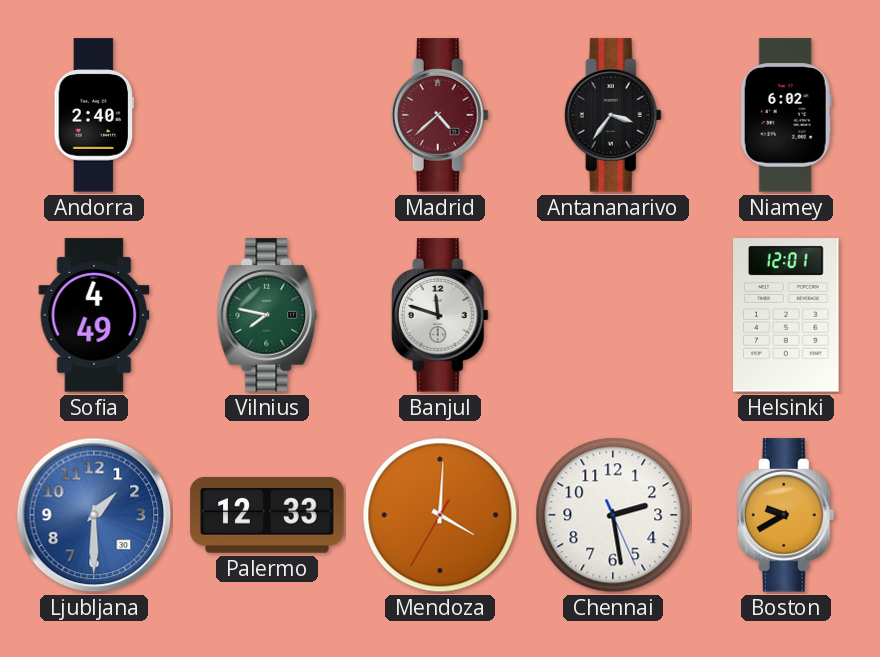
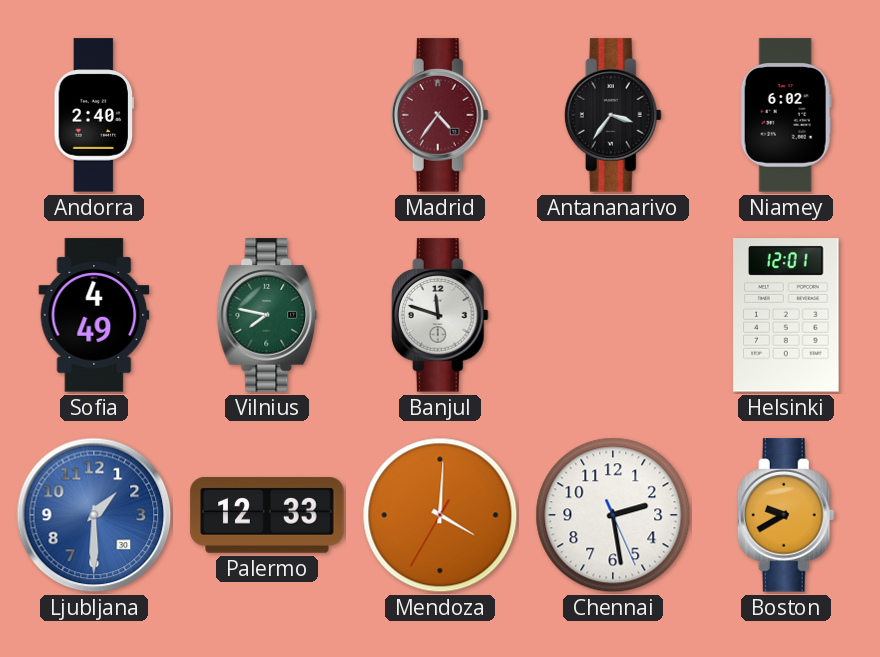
Madrid: 4:38 -> 4:36 (440, 115)
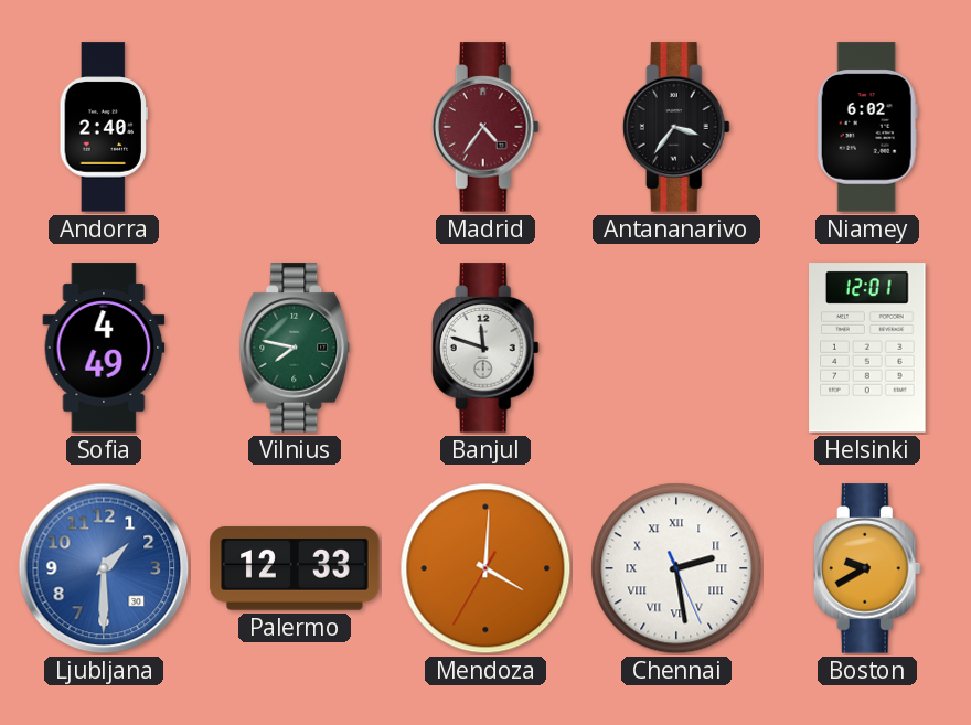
Chennai numerals: Arabic -> Roman (676, 568)
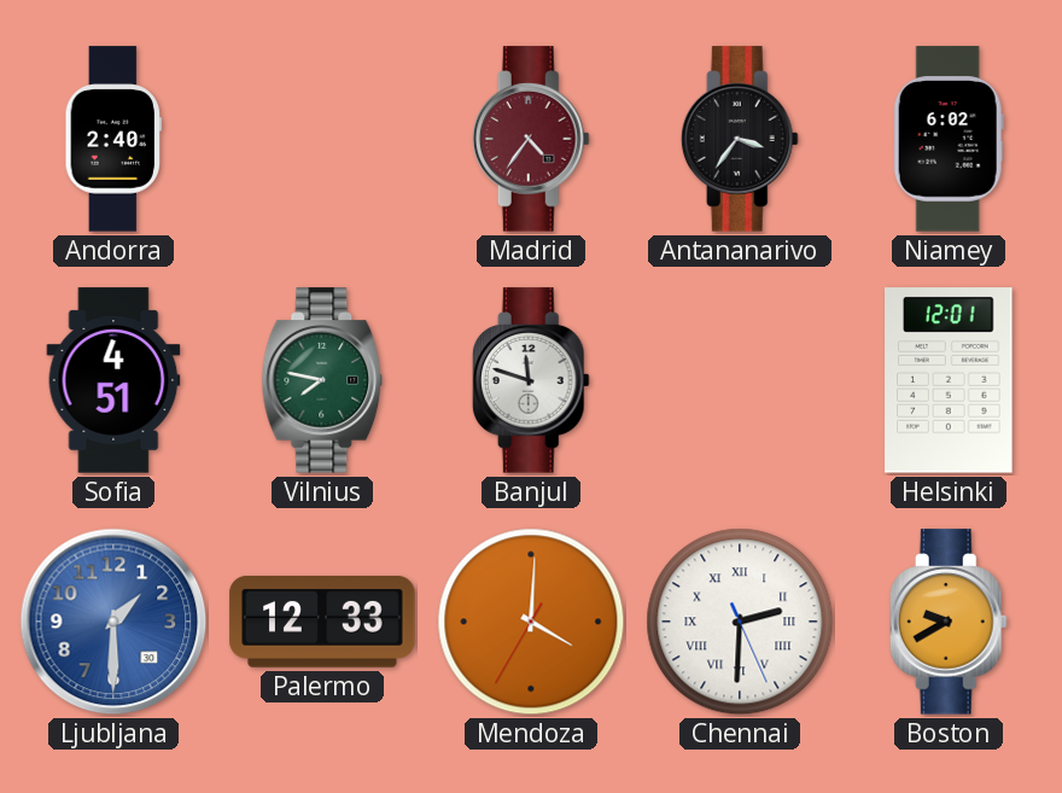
Sofia: 4:49 -> 4:51 (113, 380)
Chennai: 2:28 -> 2:30 (740, 622)
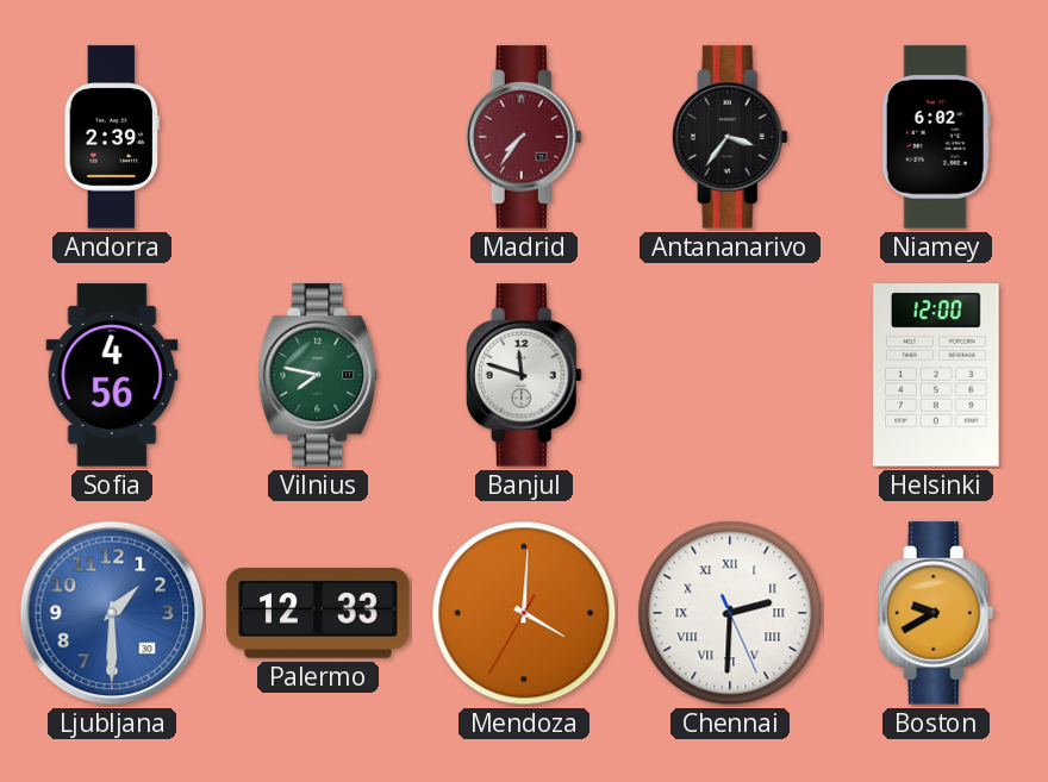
Andorra: 2:40 -> 2:39 (111, 137)
Madrid: 4:36 -> 7:36 (524, 137)
Sofia: 4:51 -> 4:56 (112, 375)
Helsinki: 12:01 -> 12:00 (936, 375)
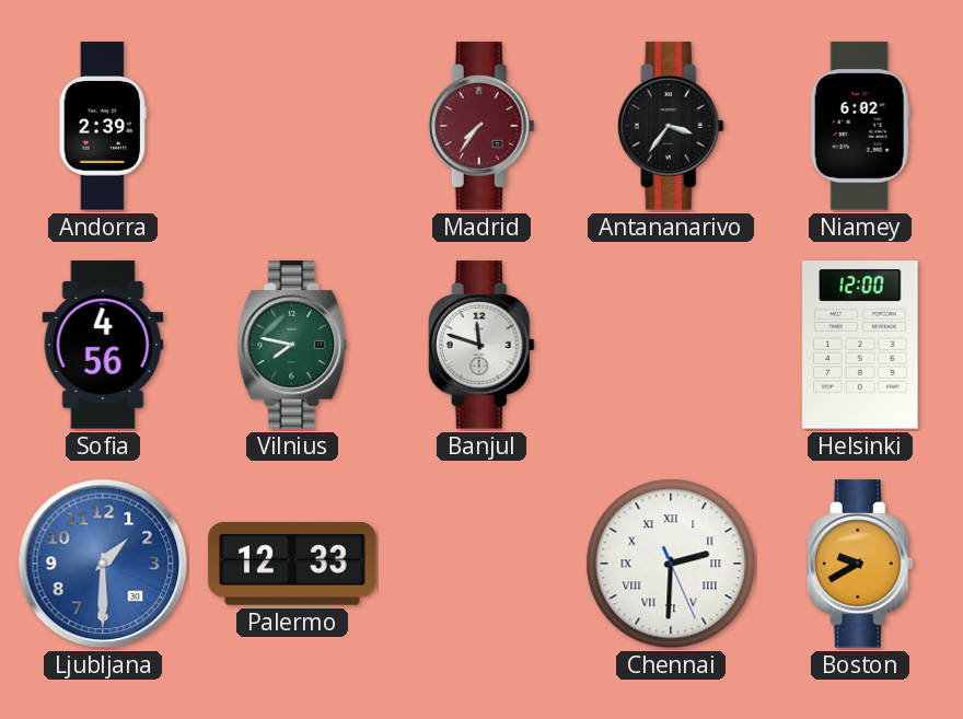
Mendoza: 4:00 -> none (524, 613)
